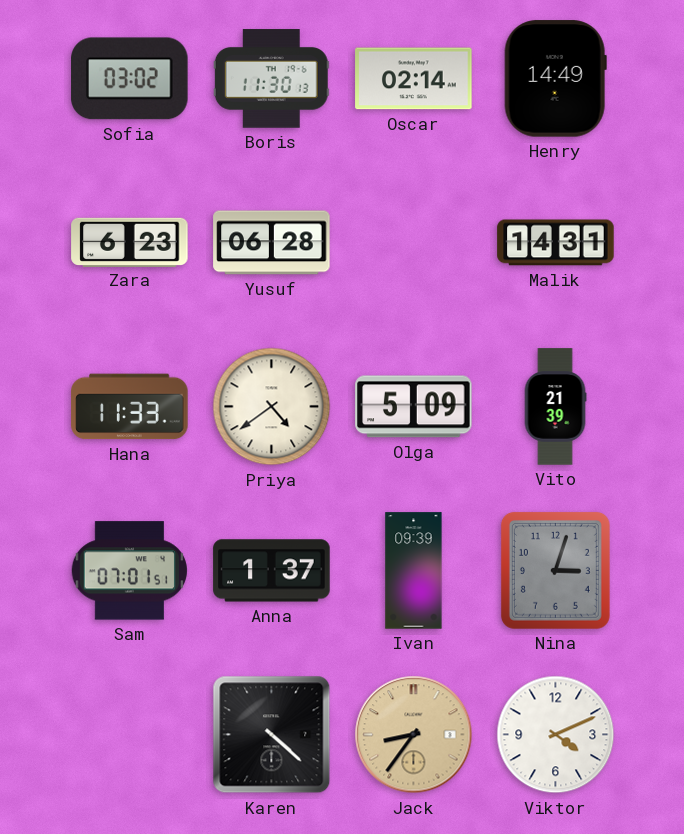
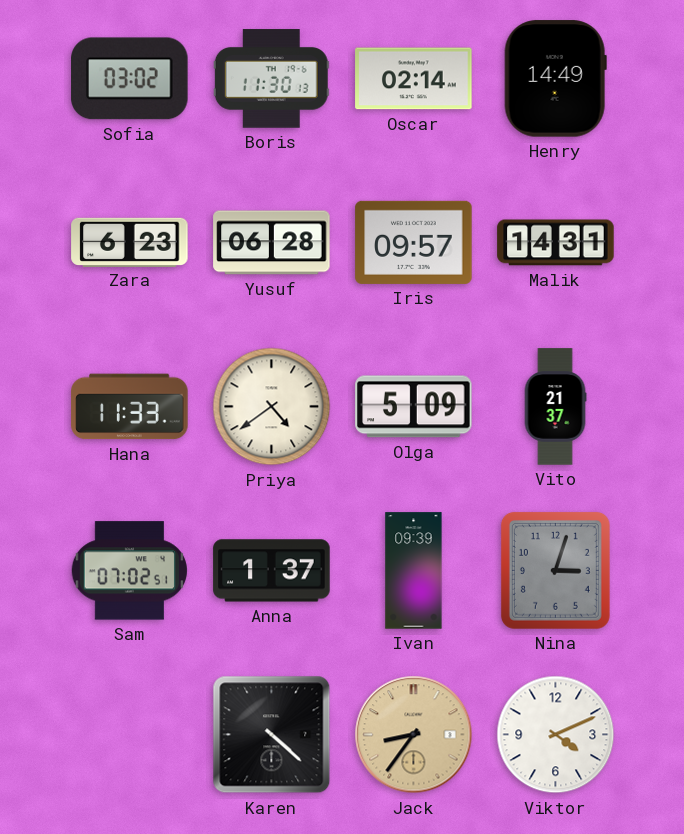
Iris: none -> 09:57 (414, 242)
Vito: 21:39 -> 21:37 (555, 407)
Sam: 07:01 -> 07:02 (129, 571)
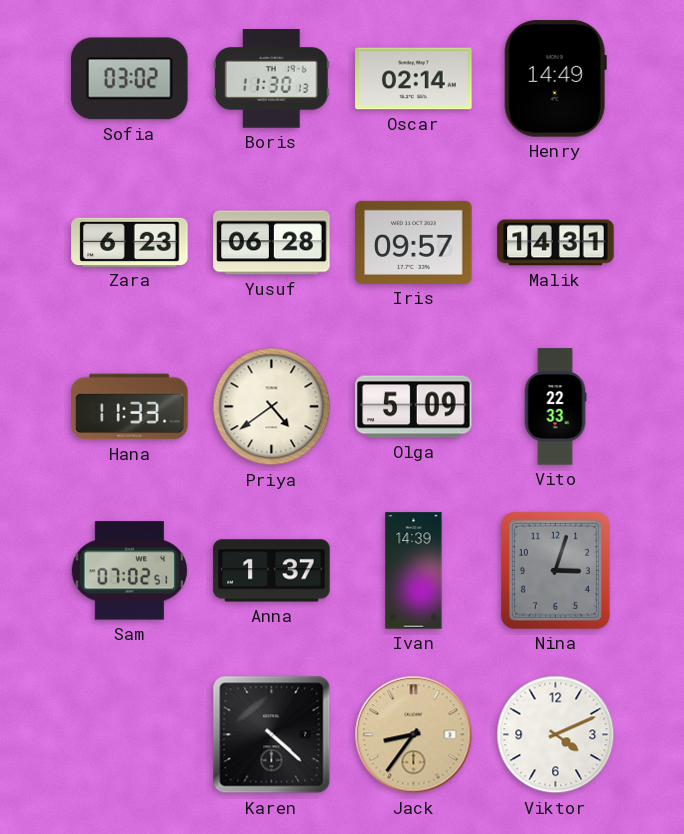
Vito: 21:37 -> 22:33 (555, 407)
Ivan: 09:39 -> 14:39 (414, 571)
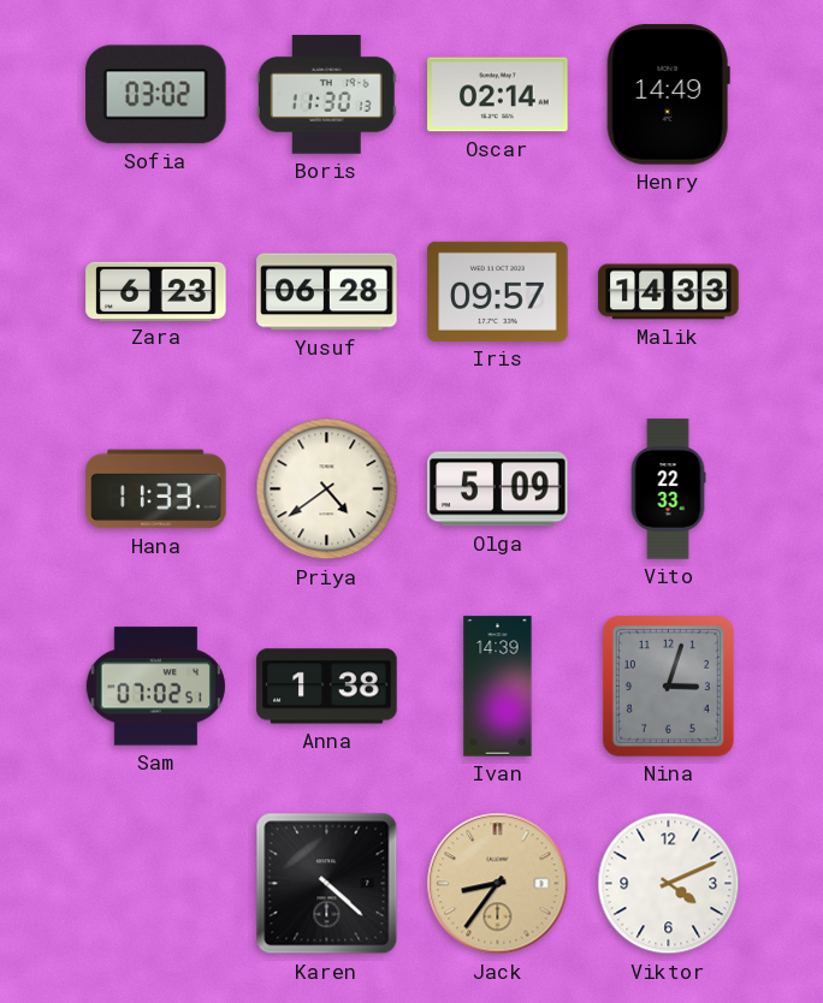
Malik: 14:31 -> 14:33 (669, 292)
Anna: 1:37 -> 1:38 (327, 687)
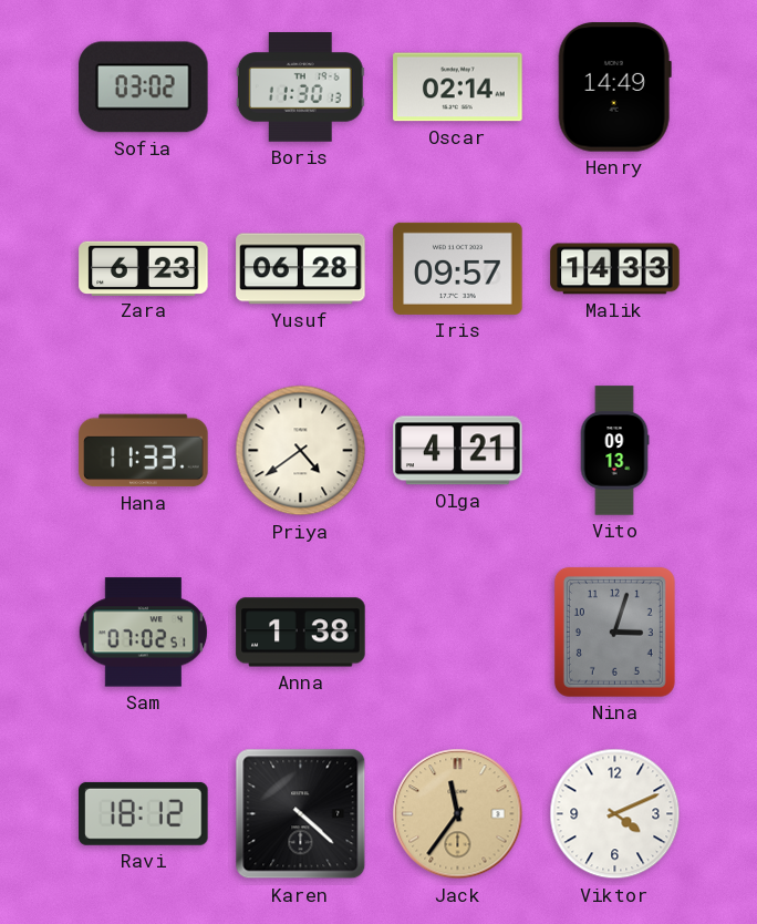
Olga: 5:09 -> 4:21 (458, 451)
Vito: 22:33 -> 09:13 (614, 451)
Ivan: 14:39 -> none (498, 687)
Ravi: none -> 18:12 (144, 813)
Jack: 8:36 -> 11:36 (458, 814)
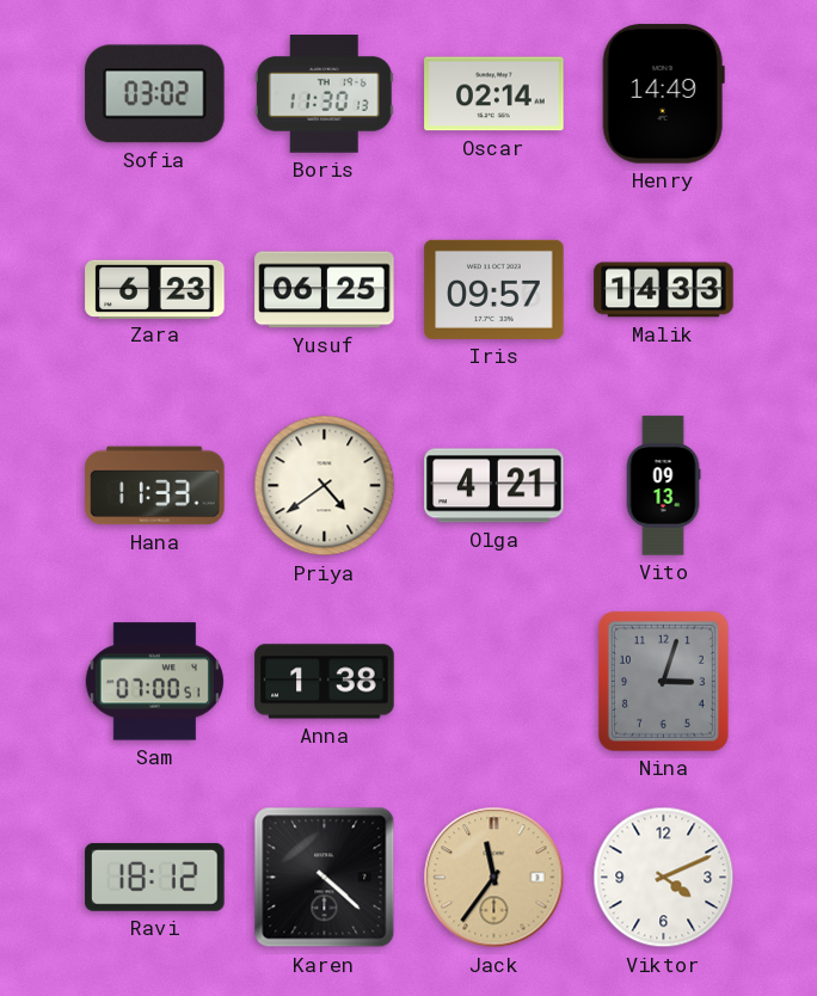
Yusuf: 06:28 -> 06:25 (325, 290)
Sam: 07:02 -> 07:00 (154, 682)
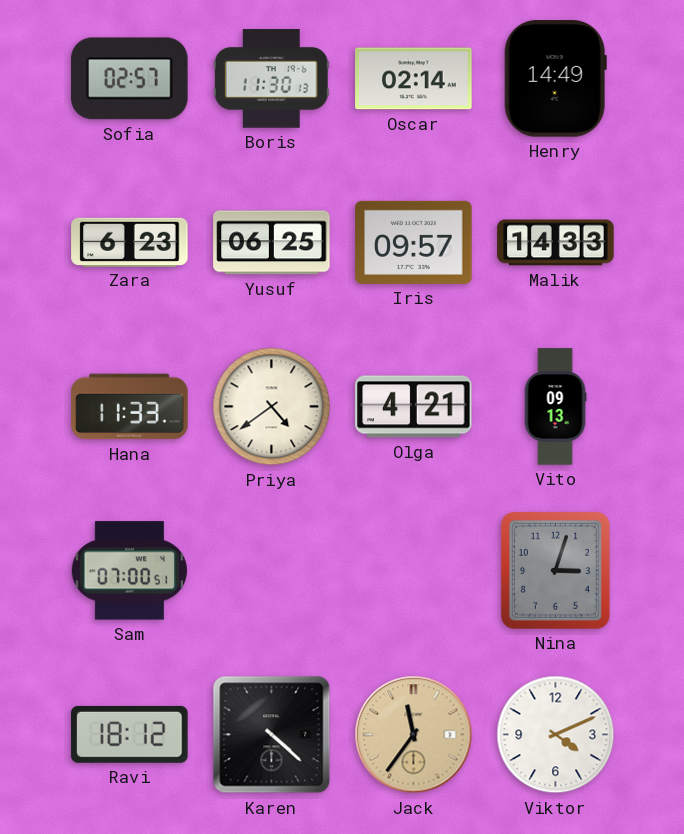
Sofia: 03:02 -> 02:57 (130, 79)
Anna: 1:38 -> none (325, 682)
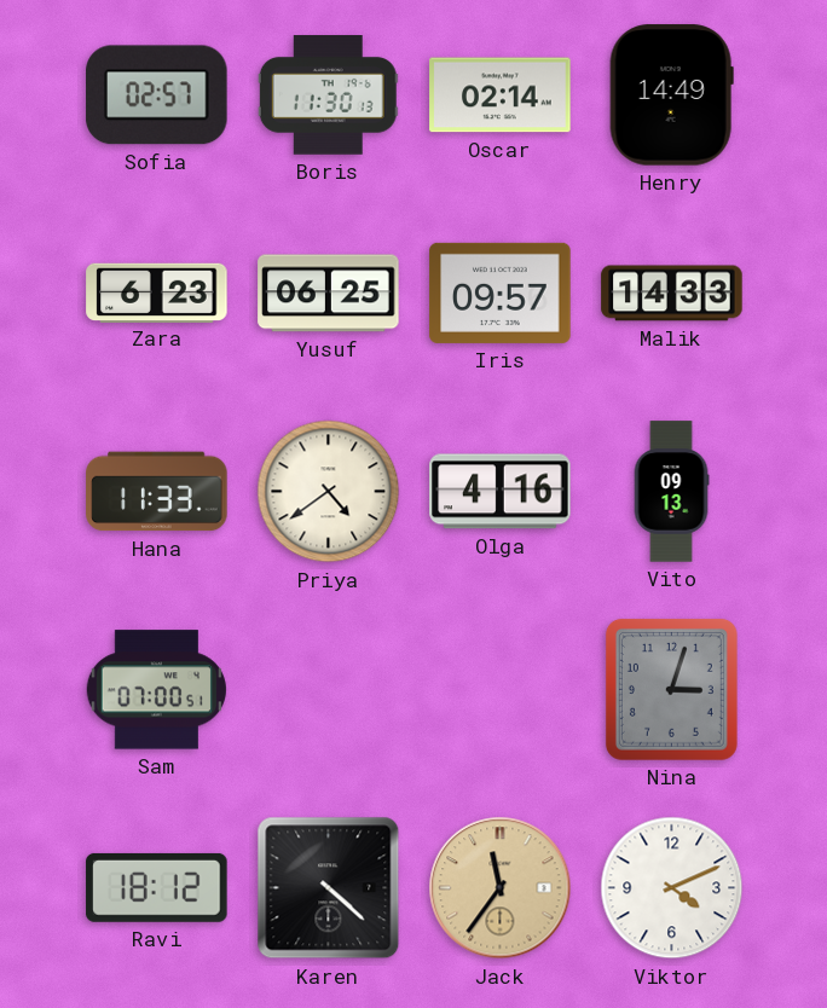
Olga: 4:21 -> 4:16 (501, 492)
